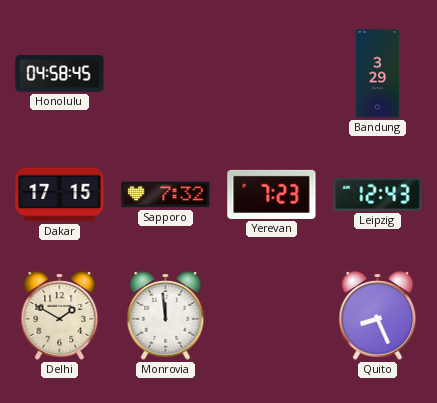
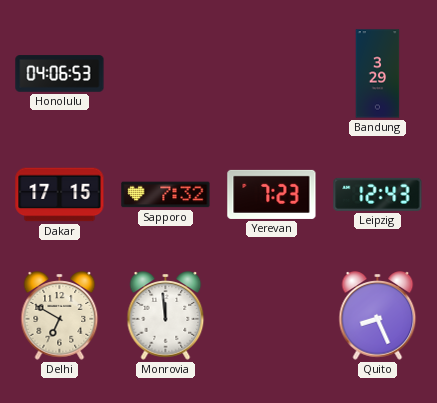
Honolulu: 04:58 -> 04:06 (60, 74)
Delhi: 1:50 -> 6:50 (60, 316)
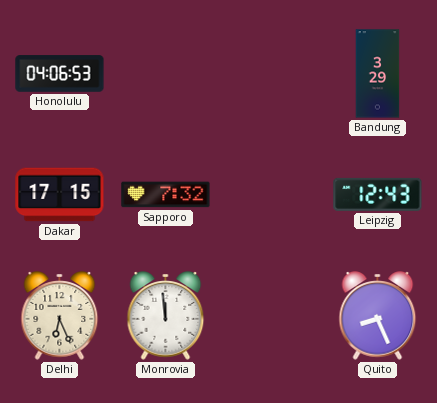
Yerevan: 7:23 -> none (272, 194)
Delhi: 6:50 -> 6:26 (60, 316)
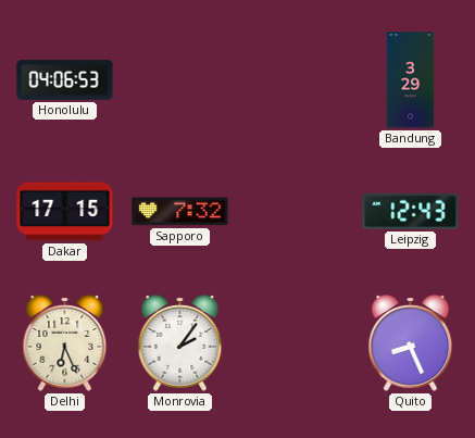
Monrovia: 11:59 -> 2:06 (180, 343)
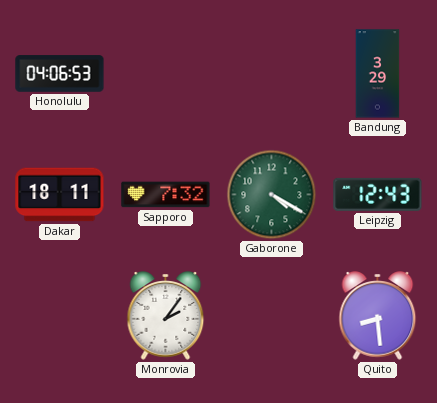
Dakar: 17:15 -> 18:11 (60, 195)
Gaborone: none -> 4:20 (272, 195)
Delhi: 6:26 -> none (65, 343)
Quito: 8:26 -> 8:29 (378, 316)
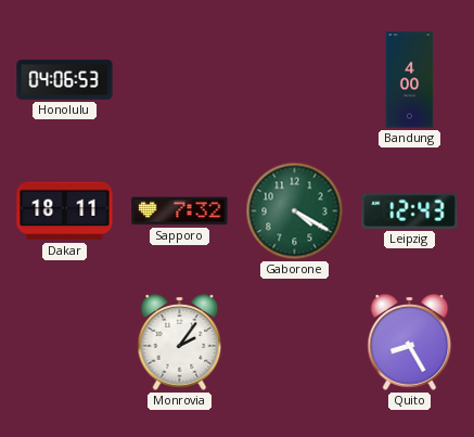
Bandung: 3:29 -> 4:00 (410, 80)
Quito: 8:29 -> 8:25 (410, 343)
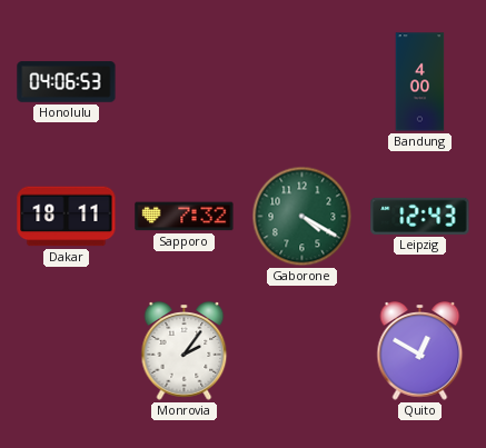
Quito: 8:25 -> 12:50 (420, 351)
